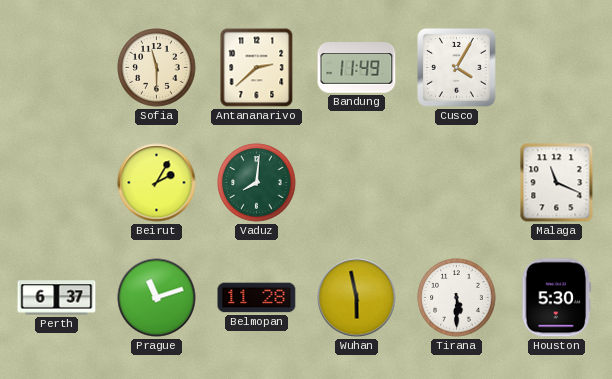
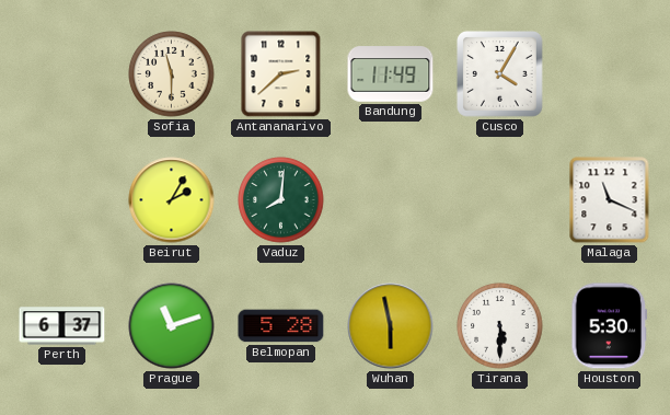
Belmopan: 11:28 -> 5:28 (281, 326)
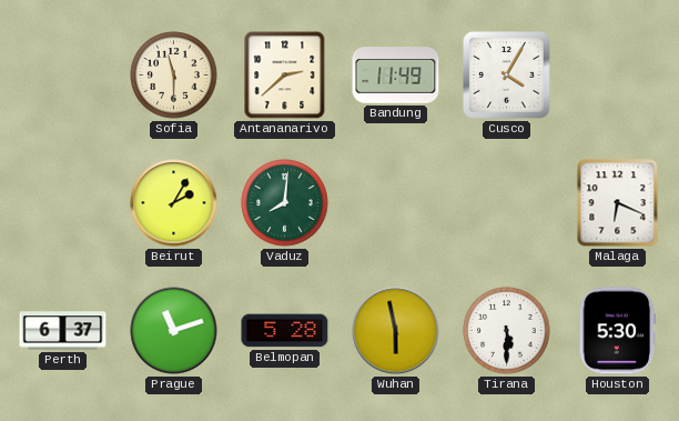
Malaga: 11:19 -> 6:19 (618, 203)
